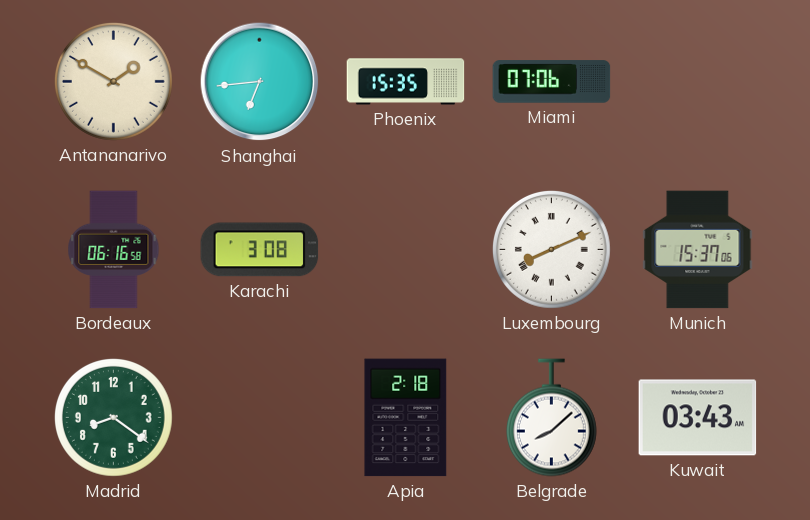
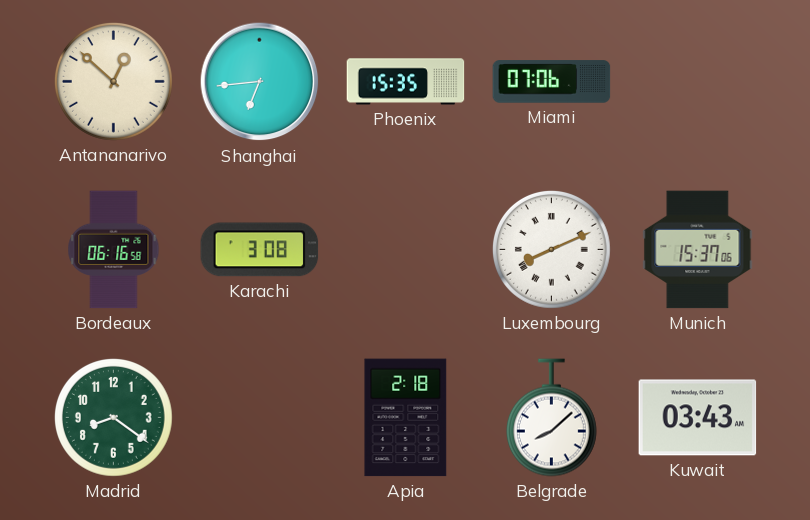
Antananarivo: 1:50 -> 12:52 (114, 82)
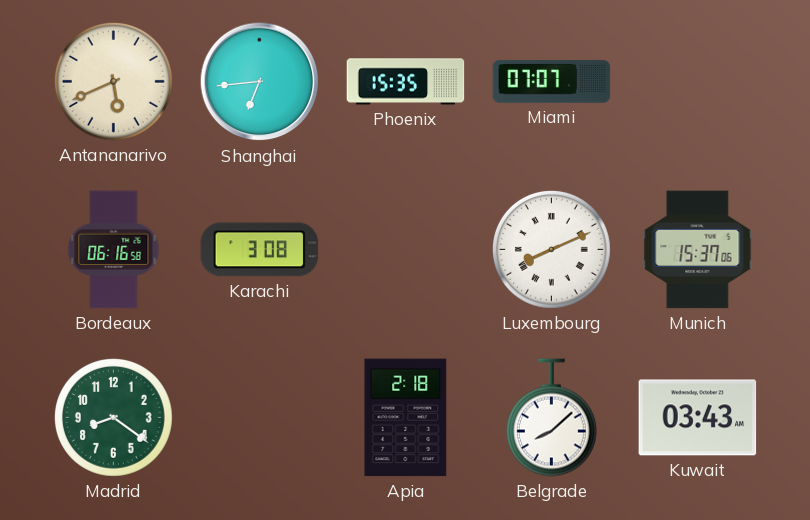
Antananarivo: 12:52 -> 5:41 (114, 82)
Miami: 07:06 -> 07:07 (552, 82)
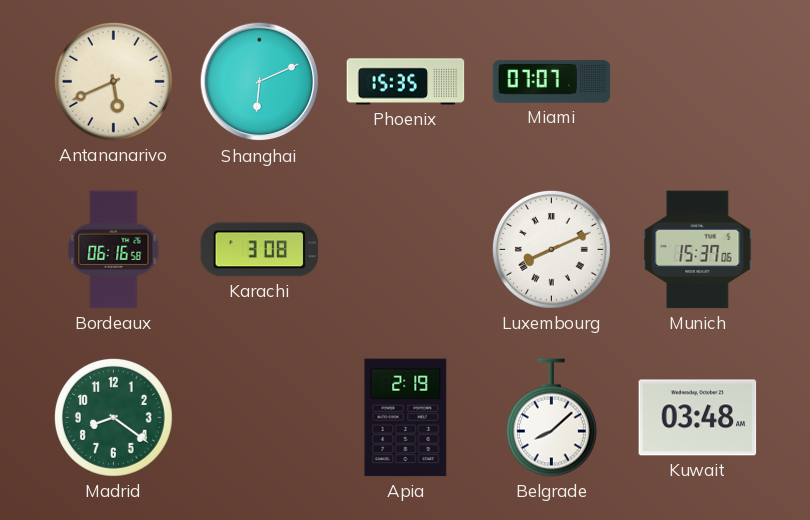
Shanghai: 6:44 -> 6:11 (260, 82)
Apia: 2:18 -> 2:19 (406, 418)
Kuwait: 03:43 -> 03:48 (698, 418)
